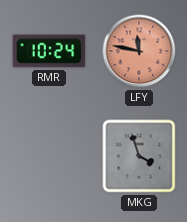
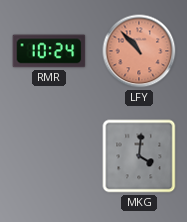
LFY: 11:47 -> 10:53 (139, 51)
MKG: 3:57 -> 4:01 (139, 156)
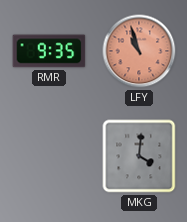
RMR: 10:24 -> 9:35 (49, 51)
LFY: 10:53 -> 10:57 (139, 51)
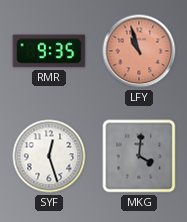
SYF: none -> 12:27 (49, 156)
